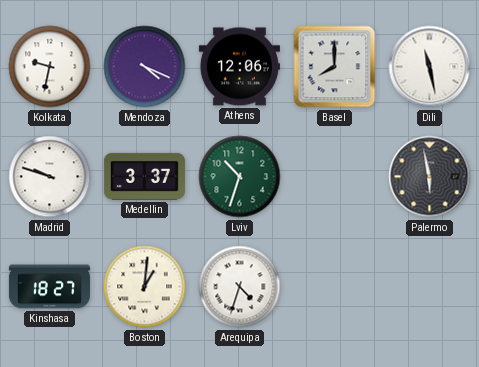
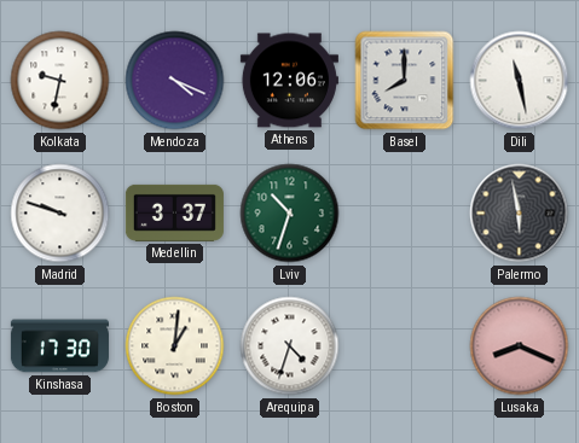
Kinshasa: 18:27 -> 17:30 (59, 346)
Lusaka: none -> 8:19 (520, 346)
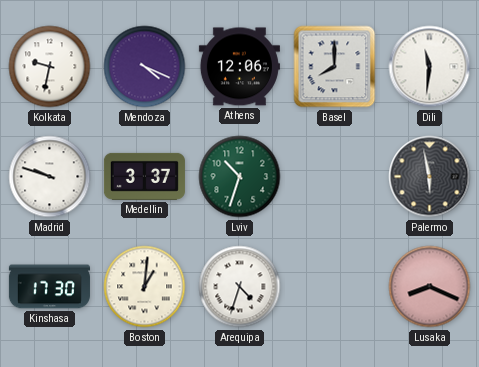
Dili: 11:28 -> 11:31 (430, 67)
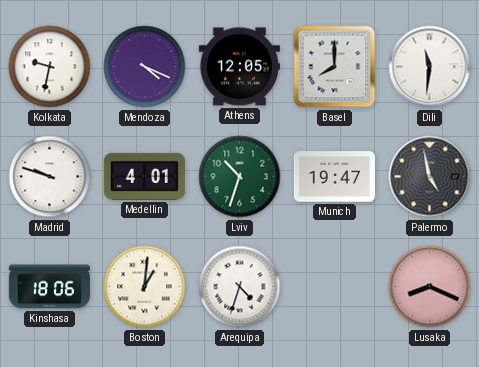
Athens: 12:06 -> 12:05 (239, 67)
Medellin: 3:37 -> 4:01 (144, 176)
Munich: none -> 19:47 (334, 177)
Palermo: 5:58 -> 4:58 (430, 177)
Kinshasa: 17:30 -> 18:06 (49, 287)
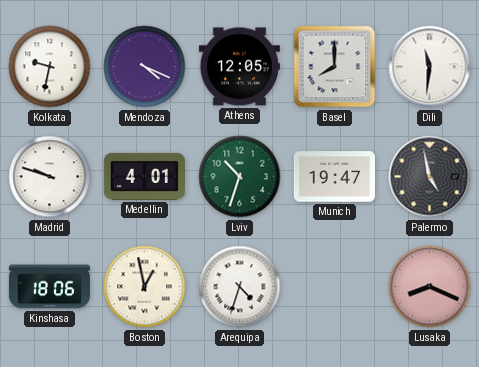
Boston: 1:01 -> 12:58 (145, 287)
